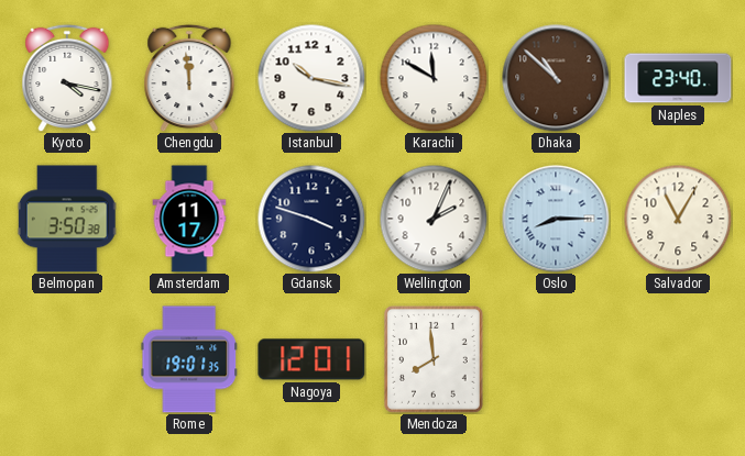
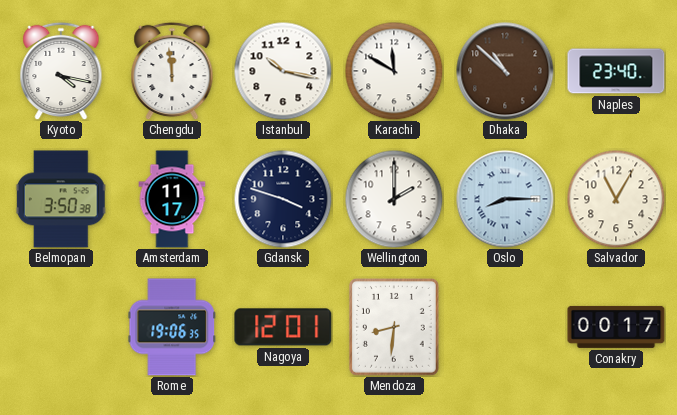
Wellington: 2:04 -> 2:00 (394, 199)
Rome: 19:01 -> 19:06 (171, 327)
Mendoza: 7:59 -> 8:31 (394, 327)
Conakry: none -> 00:17 (616, 327)
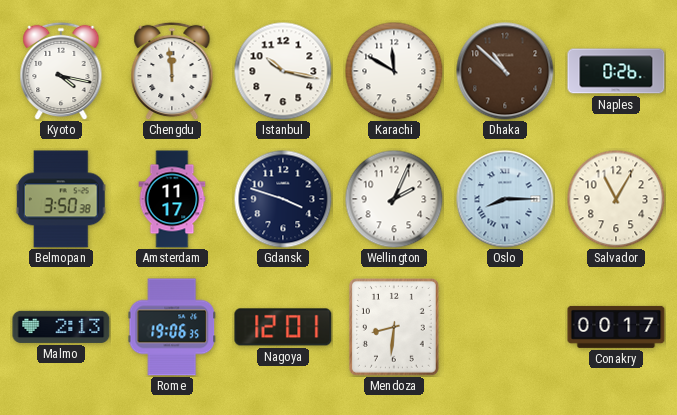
Naples: 23:40 -> 0:26 (616, 71)
Wellington: 2:00 -> 2:04 (394, 199)
Malmo: none -> 2:13 (61, 327)
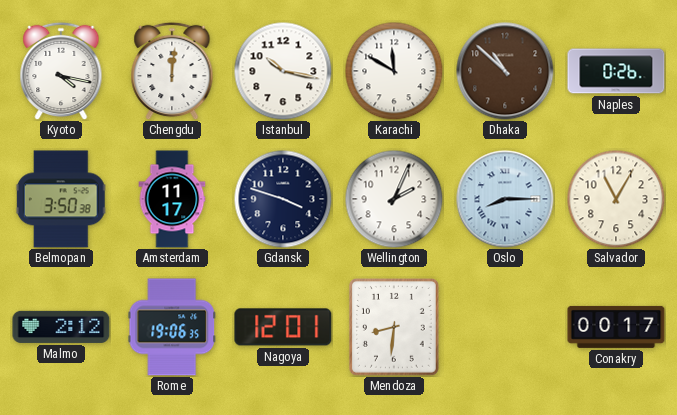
Chengdu: 11:59 -> 12:01 (172, 71)
Malmo: 2:13 -> 2:12 (61, 327)
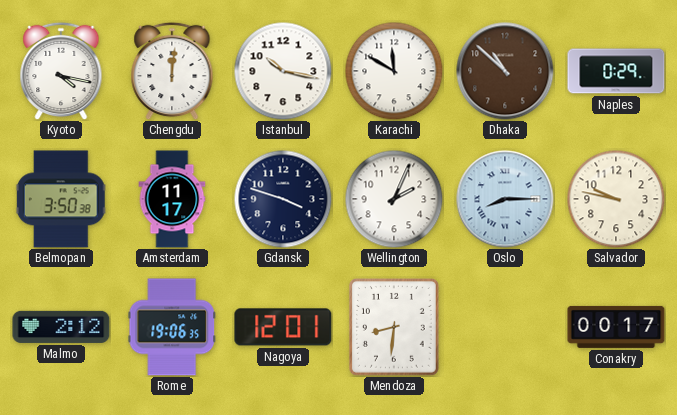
Naples: 0:26 -> 0:29 (616, 71)
Salvador: 11:05 -> 9:47 (616, 199)
